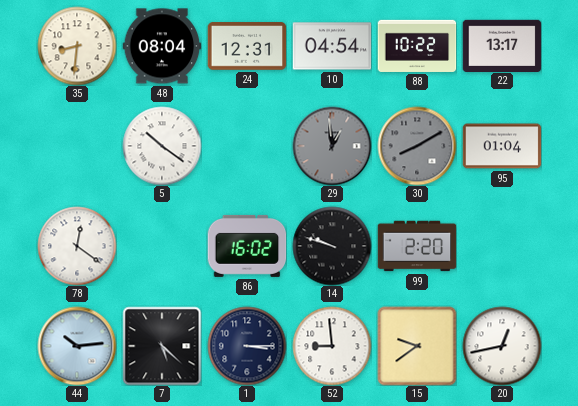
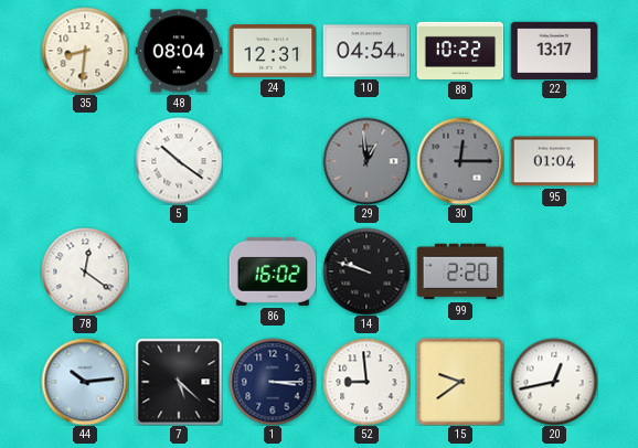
30: 8:10 -> 12:15 (460, 161)
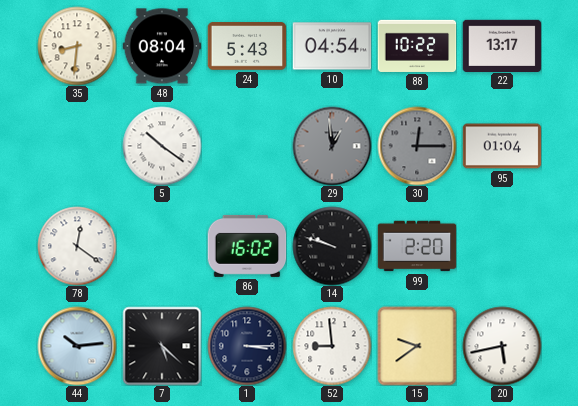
24: 12:31 -> 5:43 (247, 46)
20: 12:43 -> 5:43 (502, 346)
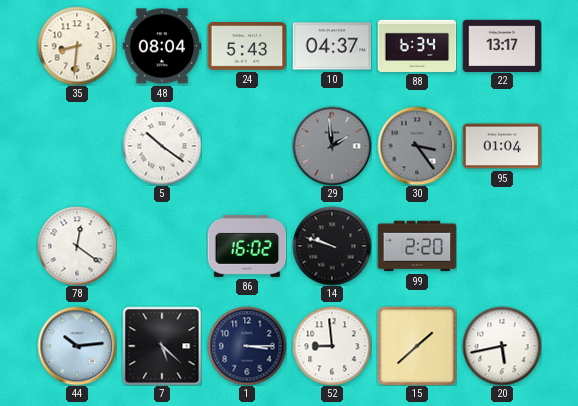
10: 04:54 -> 04:37 (332, 46)
88: 10:22 -> 6:34 (417, 46)
29: 12:59 -> 1:59 (332, 146)
30: 12:15 -> 3:24 (417, 146)
15: 9:39 -> 1:38 (417, 346)
